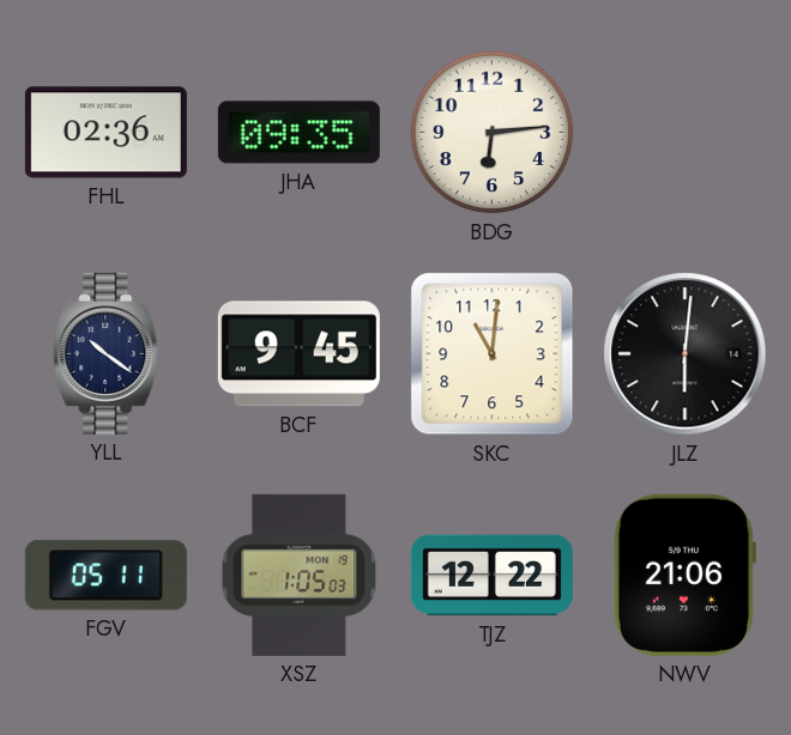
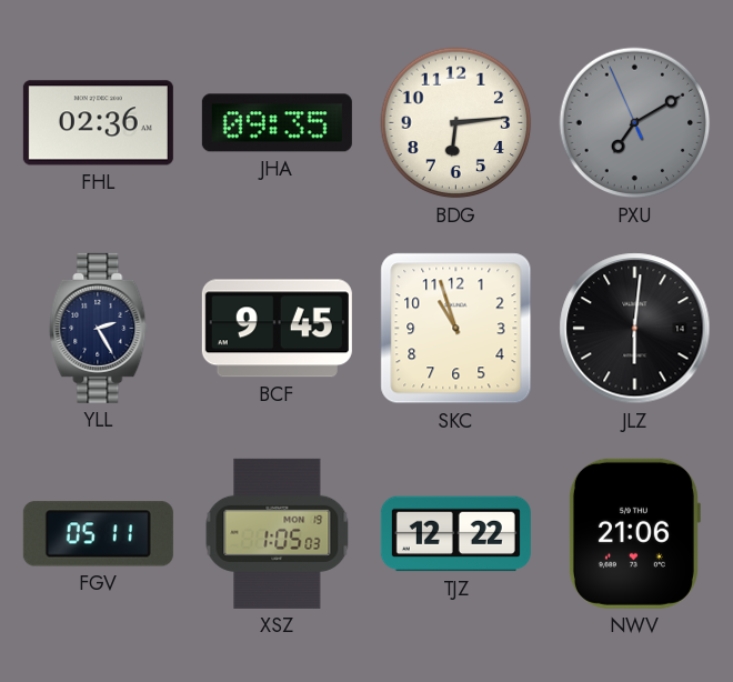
PXU: none -> 7:09 (635, 123)
YLL: 10:21 -> 2:25 (99, 328)
SKC: 11:01 -> 10:57 (456, 329)
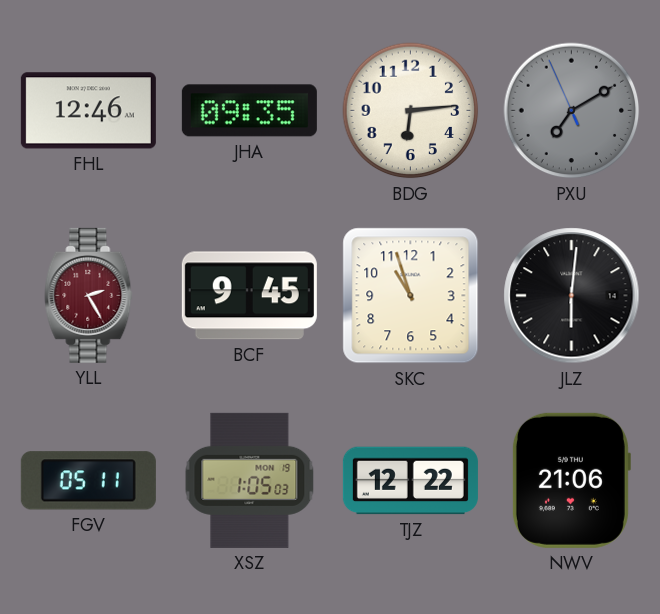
FHL: 02:36 -> 12:46 (88, 111)
YLL dial: navy -> burgundy (89, 295)
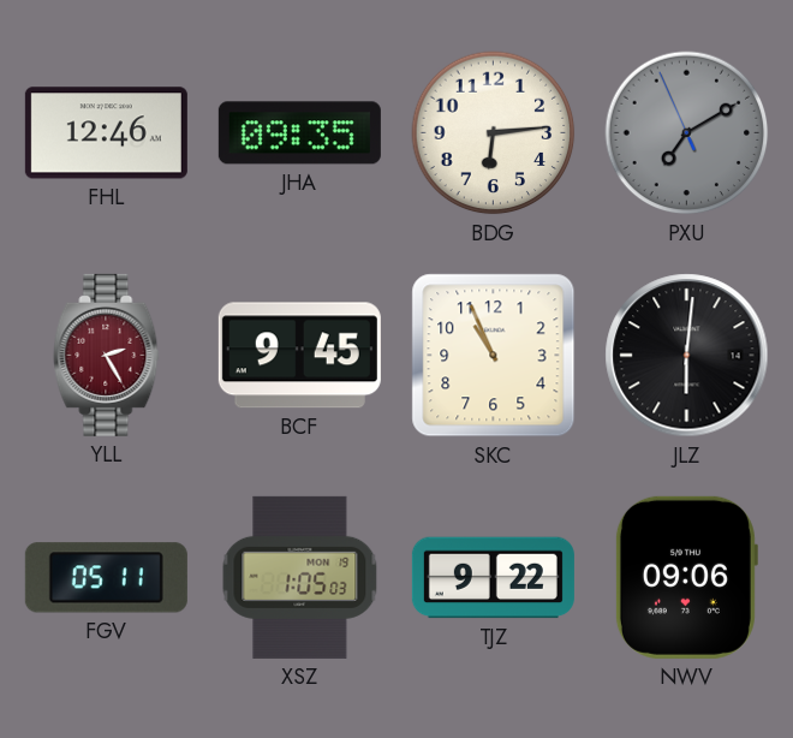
SKC: 10:57 -> 10:56 (494, 356)
TJZ: 12:22 -> 9:22 (493, 578)
NWV: 21:06 -> 09:06 (686, 577)
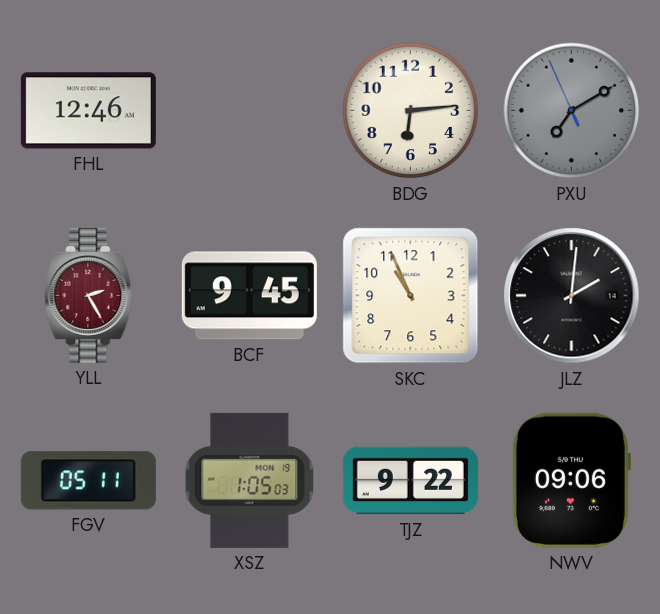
JHA: 09:35 -> none (299, 133)
JLZ: 6:01 -> 2:01 (572, 296)
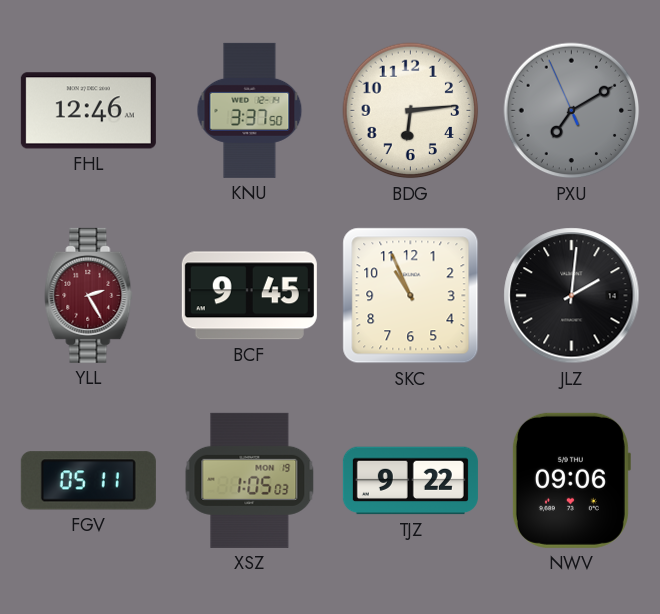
KNU: none -> 3:37 (250, 110)
